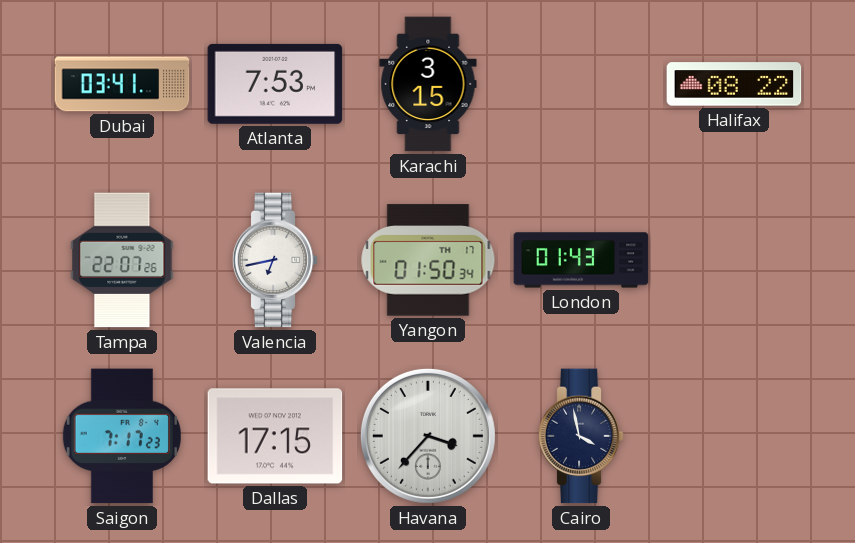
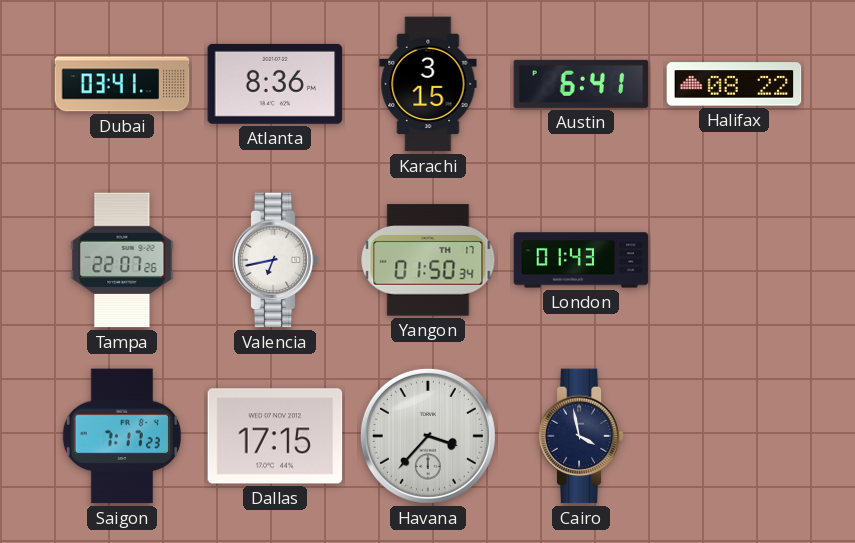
Atlanta: 7:53 -> 8:36 (275, 84)
Austin: none -> 6:41 (581, 84)
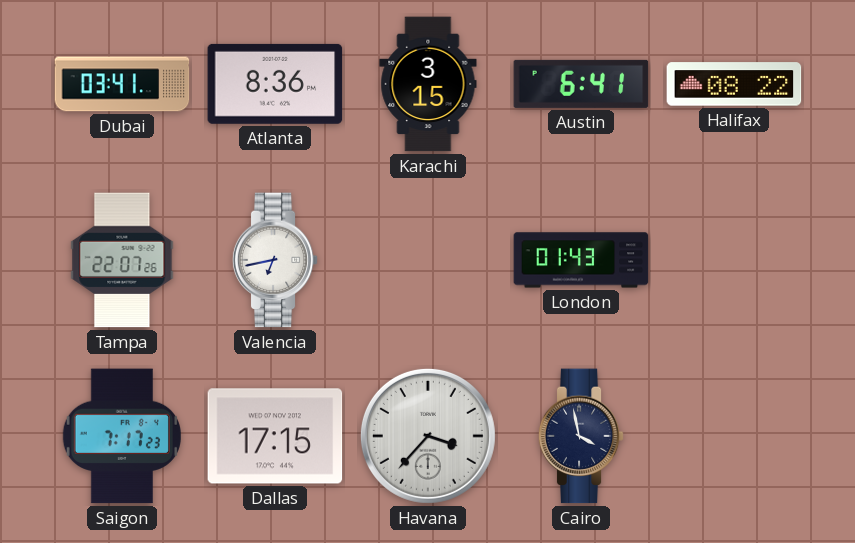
Yangon: 01:50 -> none (428, 260)
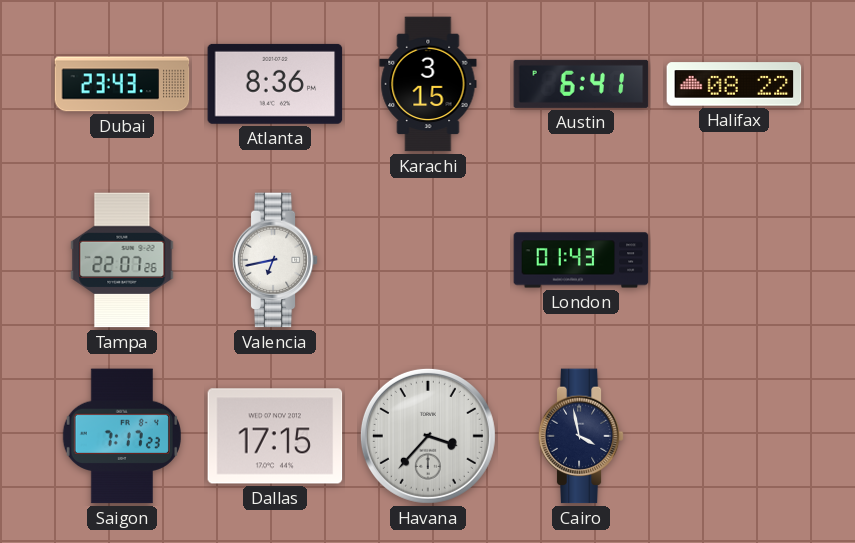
Dubai: 03:41 -> 23:43 (122, 84)
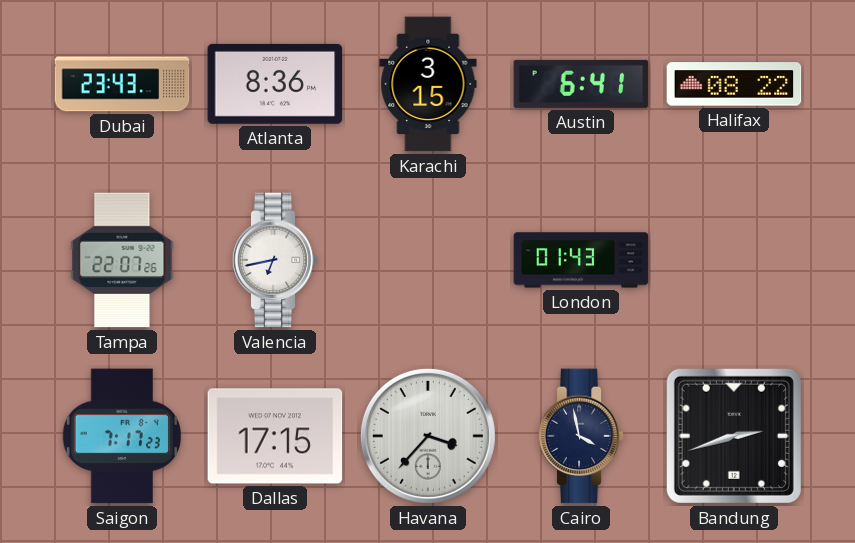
Bandung: none -> 2:42 (734, 436)
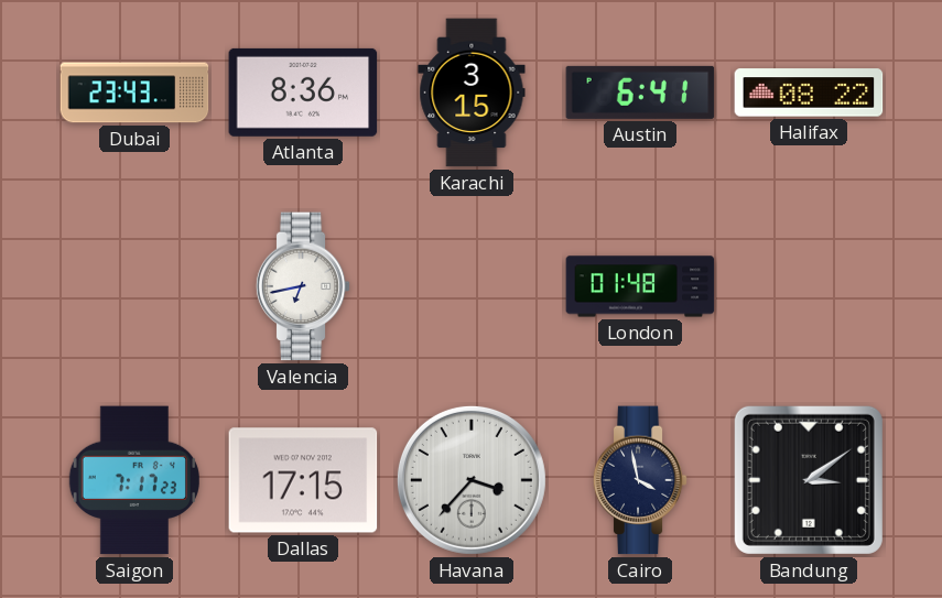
Tampa: 22:07 -> none (122, 260)
London: 01:43 -> 01:48 (640, 286)
Bandung: 2:42 -> 3:09 (809, 480)
